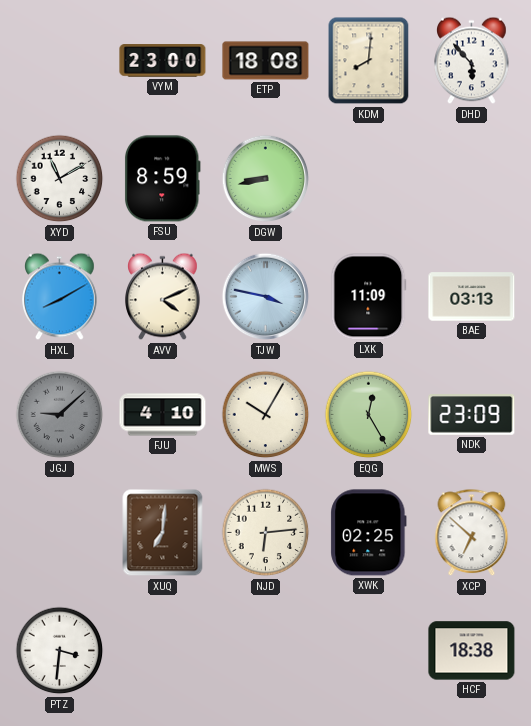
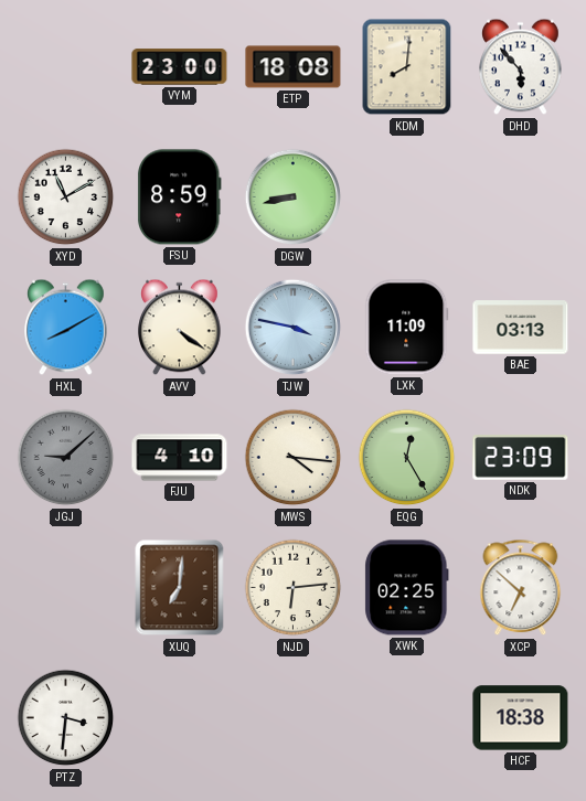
AVV: 4:11 -> 4:21 (180, 328)
MWS: 10:05 -> 4:16 (294, 458)
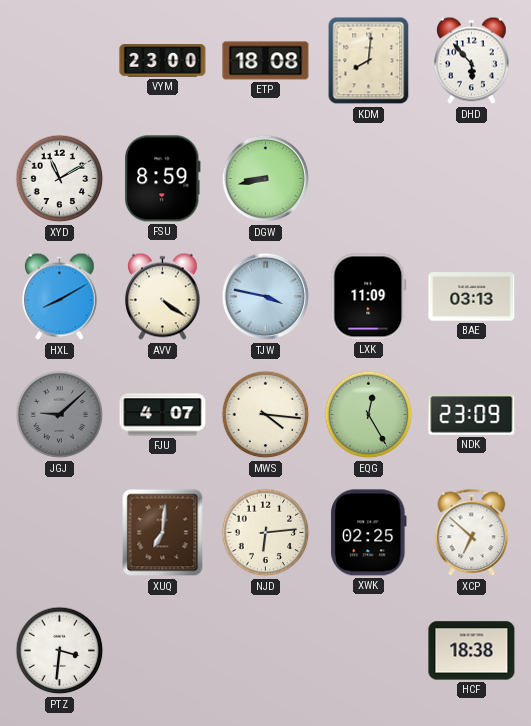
FJU: 4:10 -> 4:07 (163, 415)
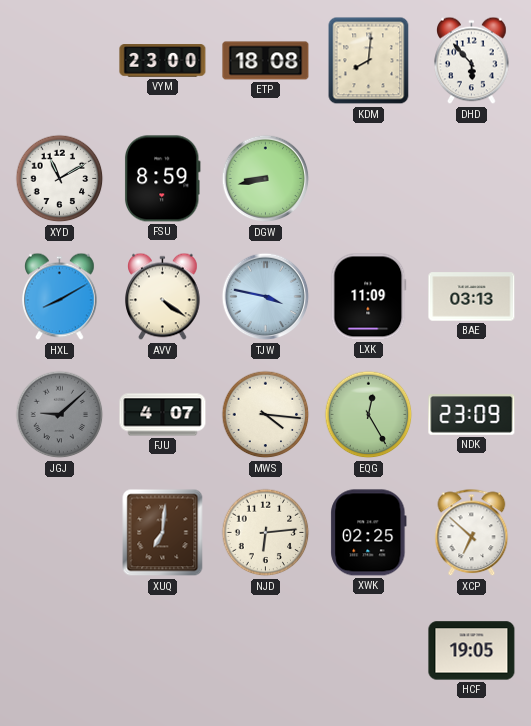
PTZ: 3:31 -> none (60, 651)
HCF: 18:38 -> 19:05 (472, 651)
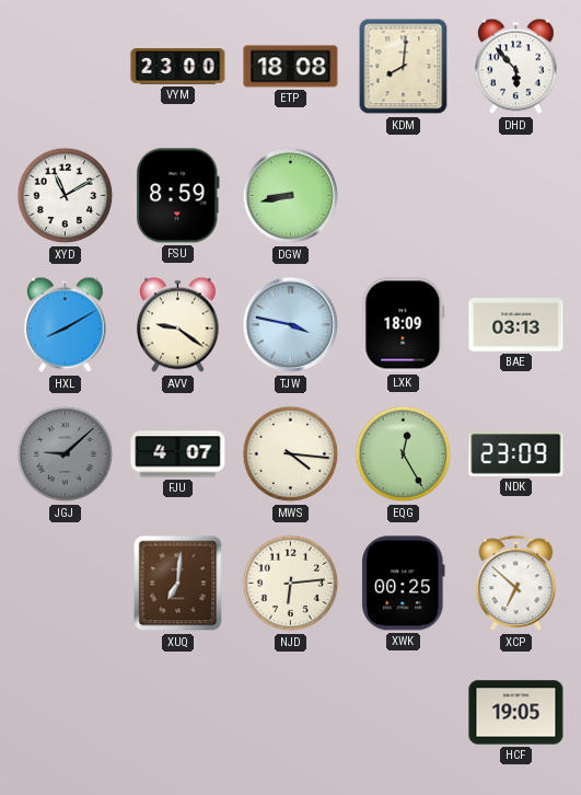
AVV: 4:21 -> 9:21 (178, 325)
LXK: 11:09 -> 18:09 (404, 325)
XWK: 02:25 -> 00:25 (404, 584)
